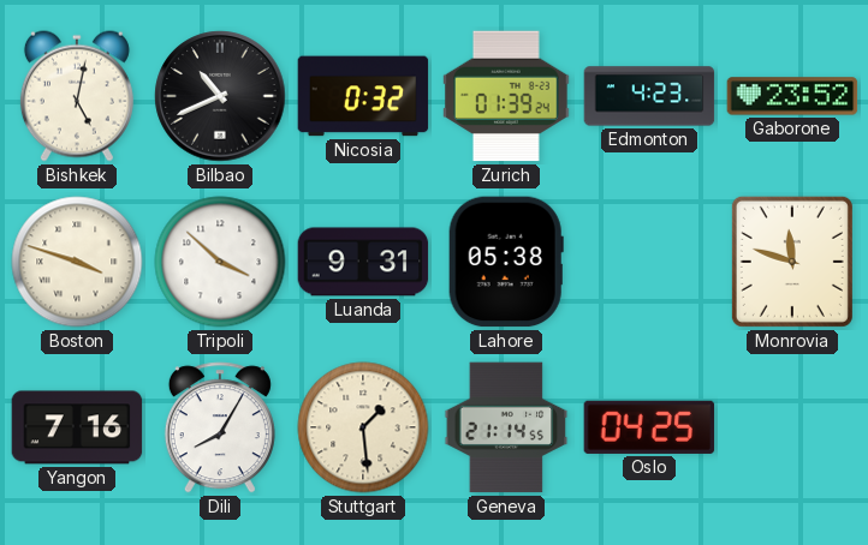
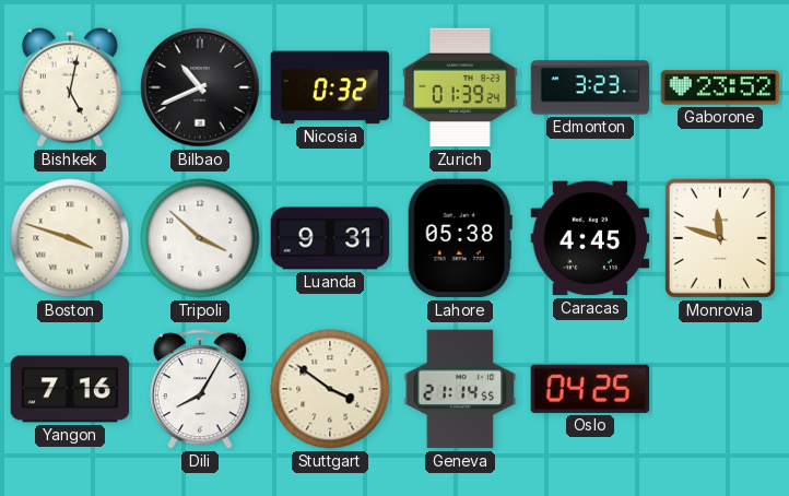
Edmonton: 4:23 -> 3:23 (590, 87)
Caracas: none -> 4:45 (590, 238)
Stuttgart: 1:29 -> 3:51 (330, 389)
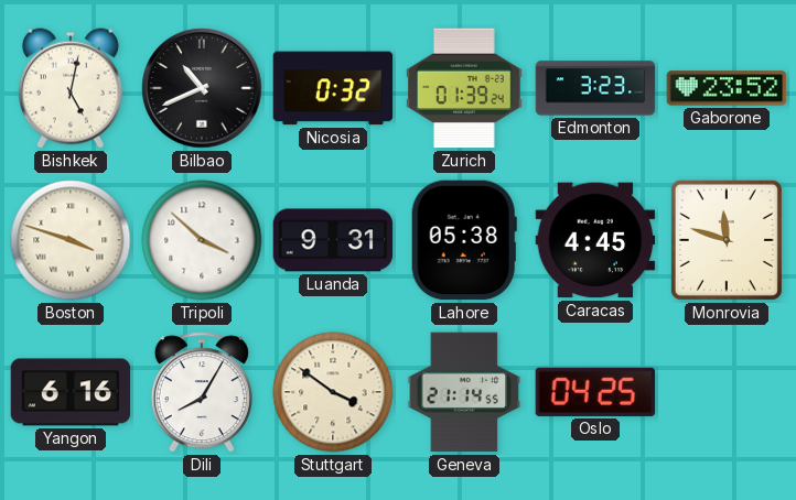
Yangon: 7:16 -> 6:16 (71, 392)
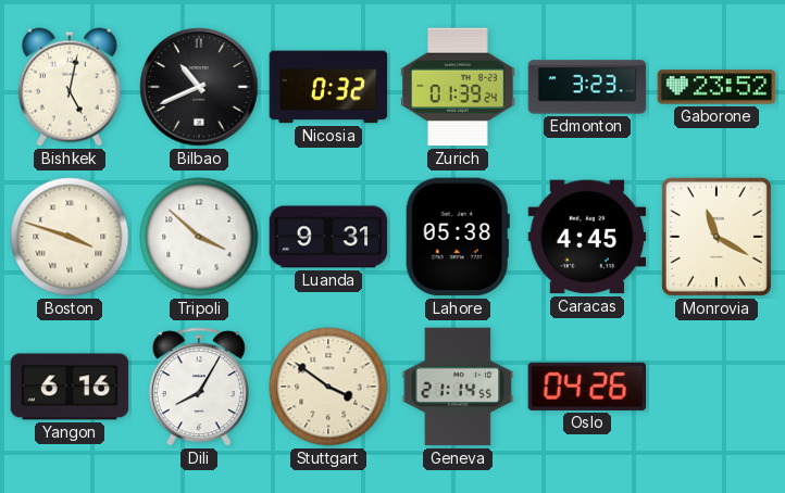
Monrovia: 11:48 -> 11:20 (717, 237)
Oslo: 04:25 -> 04:26 (587, 387)
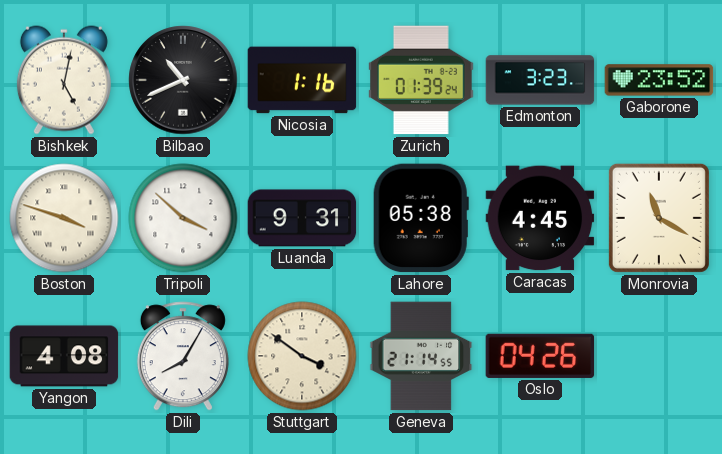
Nicosia: 0:32 -> 1:16 (302, 80)
Yangon: 6:16 -> 4:08 (64, 356)
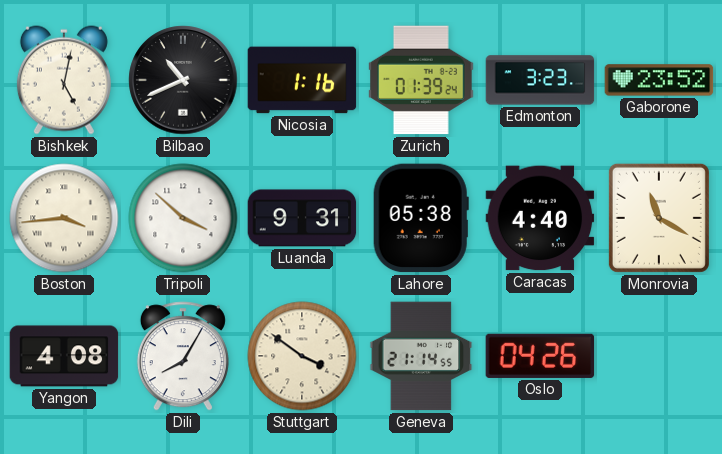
Boston: 3:48 -> 3:44 (64, 218)
Caracas: 4:45 -> 4:40 (540, 218)
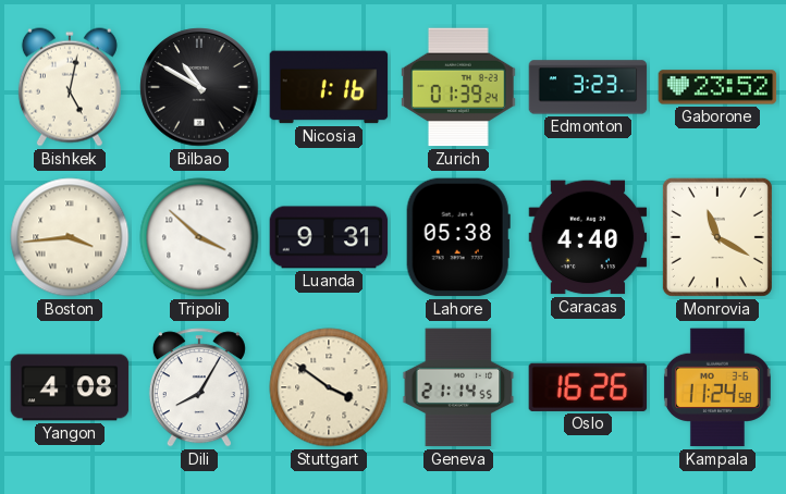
Bilbao: 10:41 -> 10:50 (199, 87)
Oslo: 04:26 -> 16:26 (588, 387)
Kampala: none -> 11:24 (717, 387)
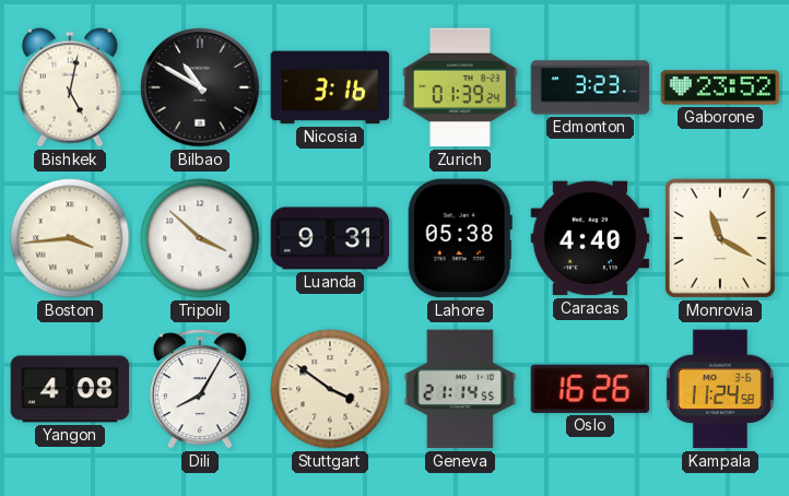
Nicosia: 1:16 -> 3:16 (330, 87)
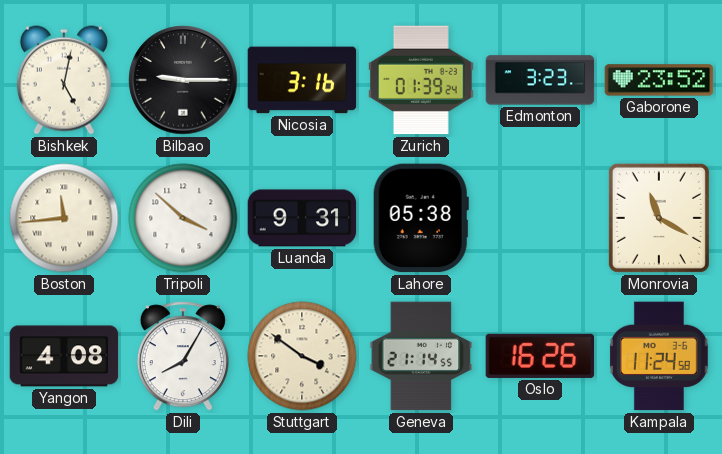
Bilbao: 10:50 -> 9:15 (183, 80)
Boston: 3:44 -> 11:44 (64, 218)
Caracas: 4:40 -> none (590, 238)
